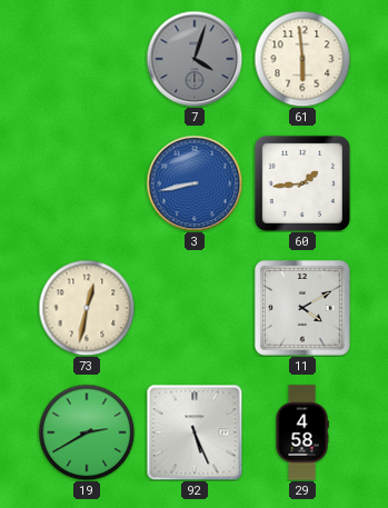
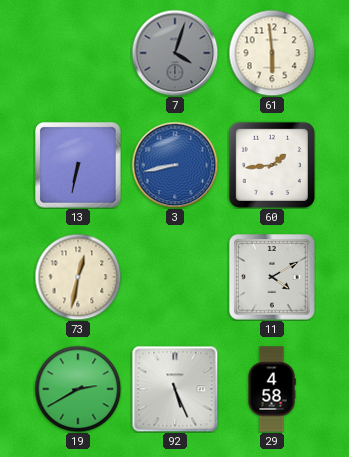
13: none -> 6:32 (79, 166)
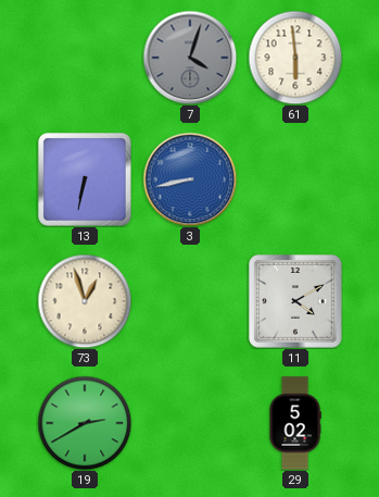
60: 1:44 -> none (272, 165)
73: 12:32 -> 12:57 (85, 301)
92: 5:26 -> none (175, 389)
29: 4:58 -> 5:02 (295, 423)
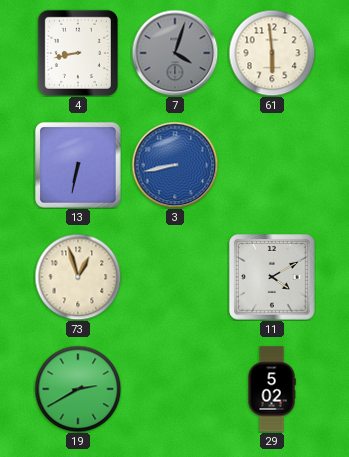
4: none -> 8:43 (78, 53)
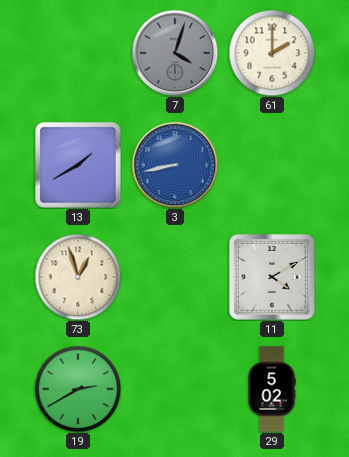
4: 8:43 -> none (78, 53)
61: 5:59 -> 2:00 (272, 53)
13: 6:32 -> 1:40 (79, 166)
